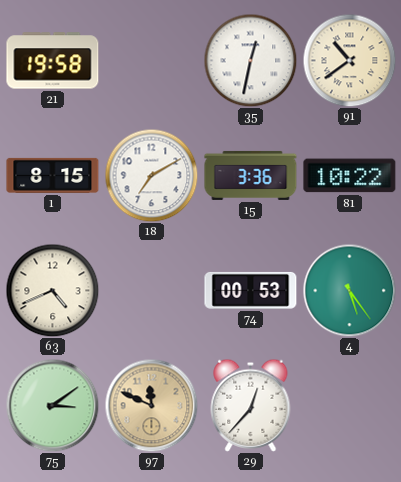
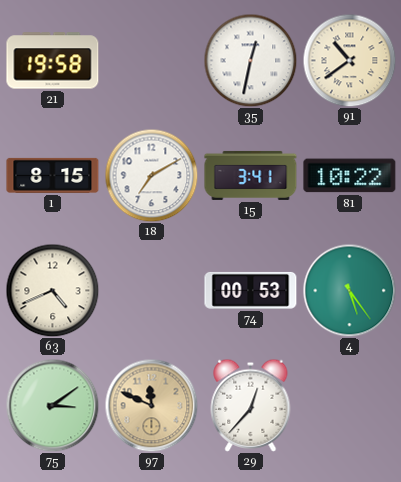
15: 3:36 -> 3:41 (251, 175)
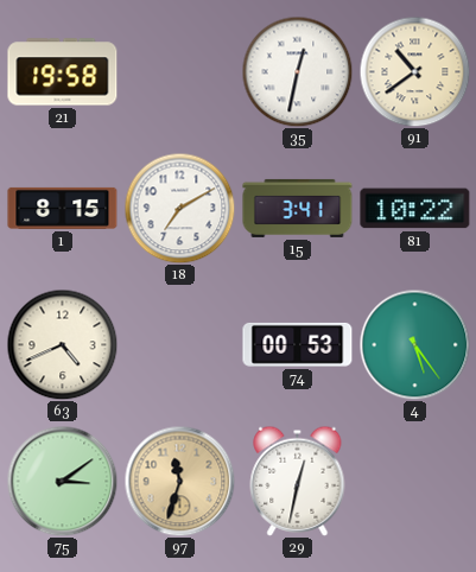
97: 11:49 -> 11:33 (179, 481)
29: 12:37 -> 12:32 (298, 481)
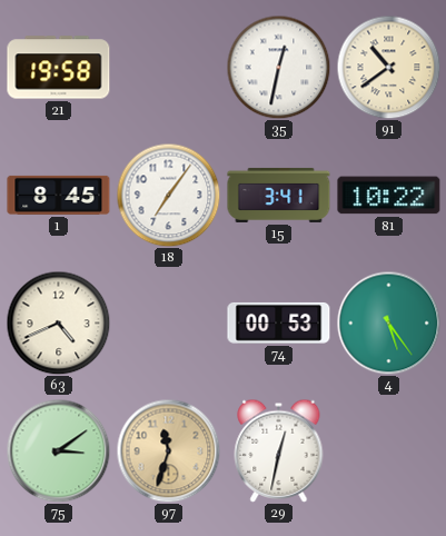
1: 8:15 -> 8:45 (59, 195)
18: 7:10 -> 7:06 (168, 195)
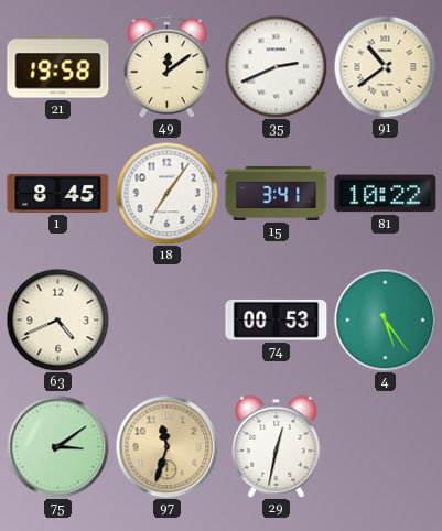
49: none -> 12:09 (166, 66)
35: 12:32 -> 2:41 (276, 66)
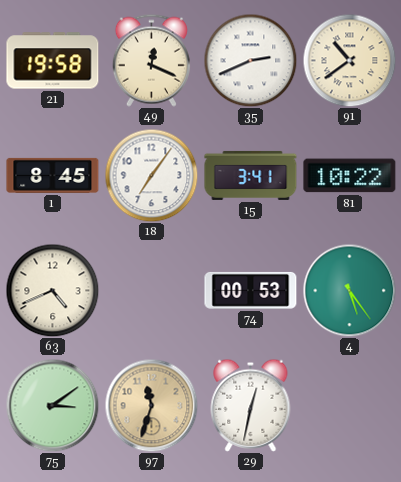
49: 12:09 -> 12:19 (151, 60)
